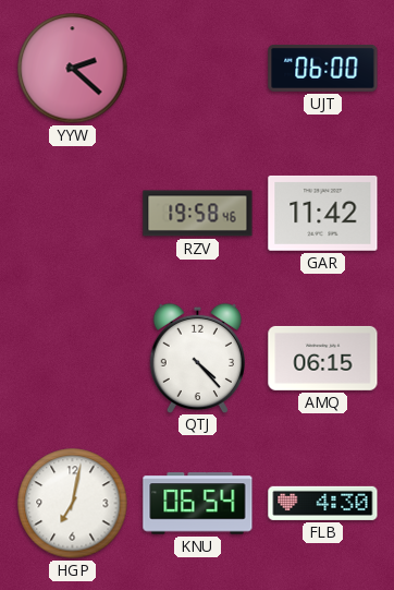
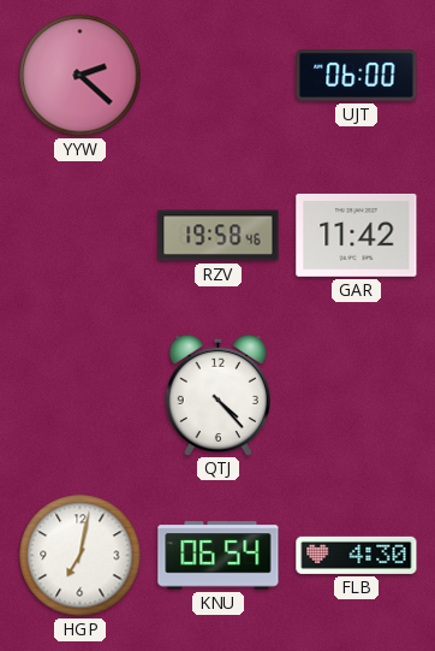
AMQ: 06:15 -> none (323, 358)
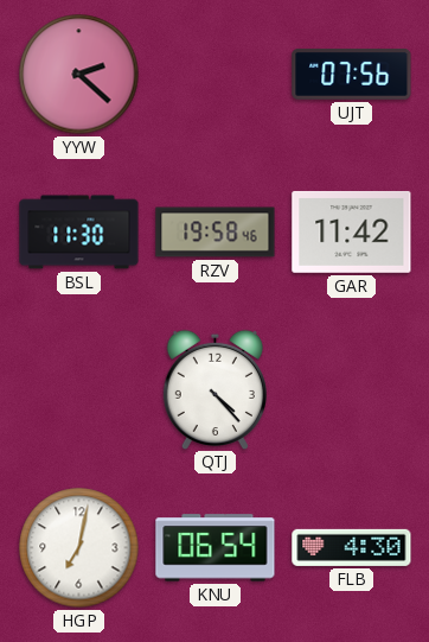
UJT: 06:00 -> 07:56 (352, 74)
BSL: none -> 11:30 (79, 233)
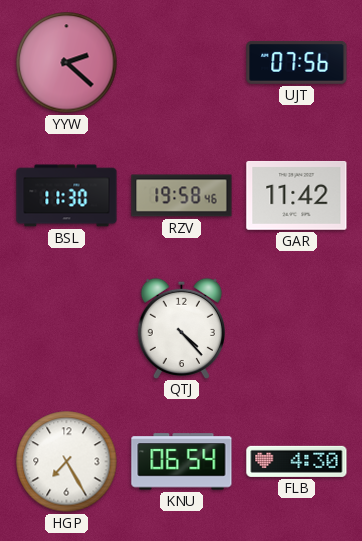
HGP: 7:02 -> 7:25 (67, 462)
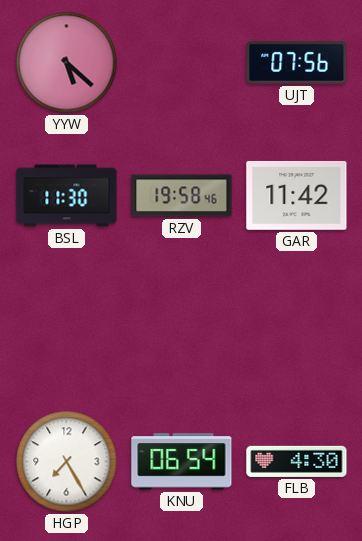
YYW: 2:22 -> 5:22 (67, 63)
QTJ: 4:23 -> none (181, 328)
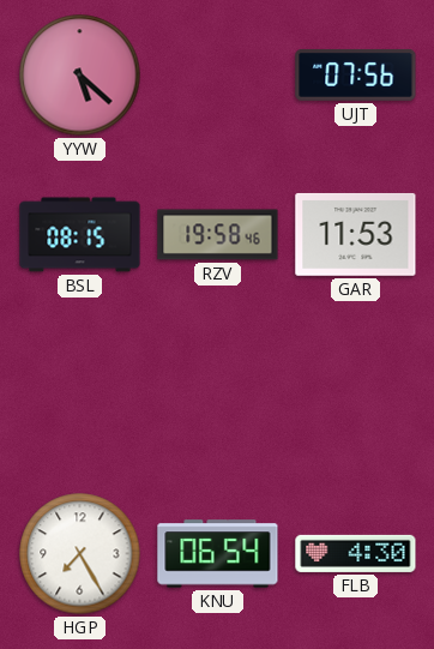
BSL: 11:30 -> 08:15 (80, 235)
GAR: 11:42 -> 11:53 (356, 234)
